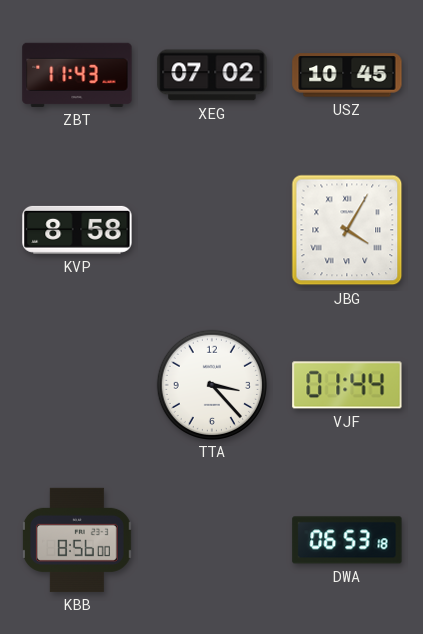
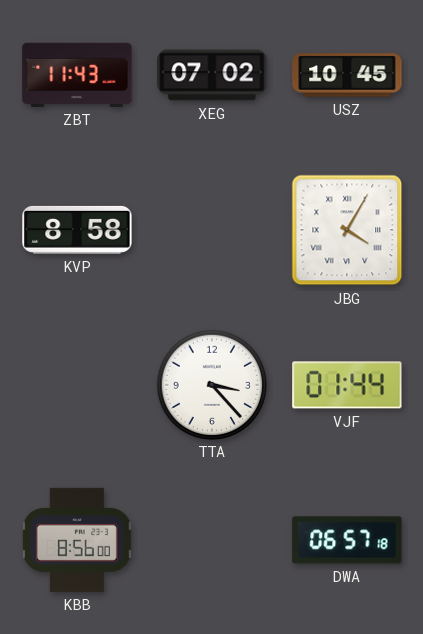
DWA: 06:53 -> 06:57 (347, 540)
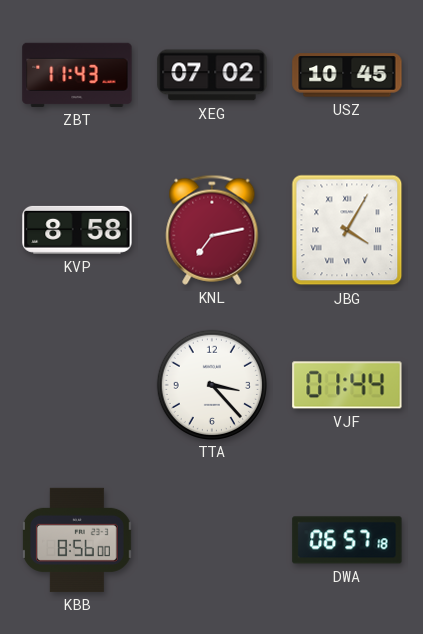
KNL: none -> 7:13 (212, 230)
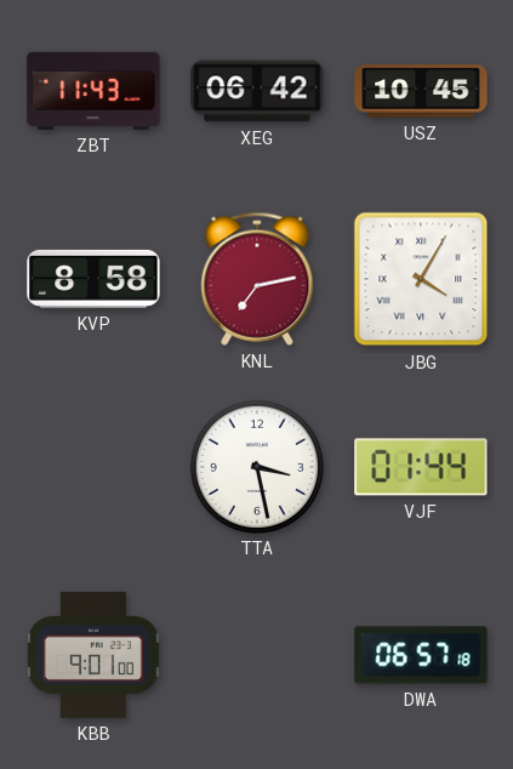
XEG: 07:02 -> 06:42 (257, 91)
TTA: 3:23 -> 3:28 (256, 466)
KBB: 8:56 -> 9:01 (93, 655)
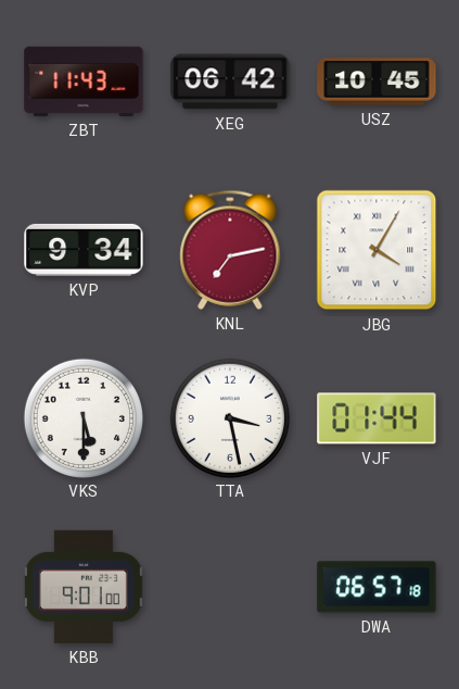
KVP: 8:58 -> 9:34 (84, 250)
VKS: none -> 5:30 (82, 417)
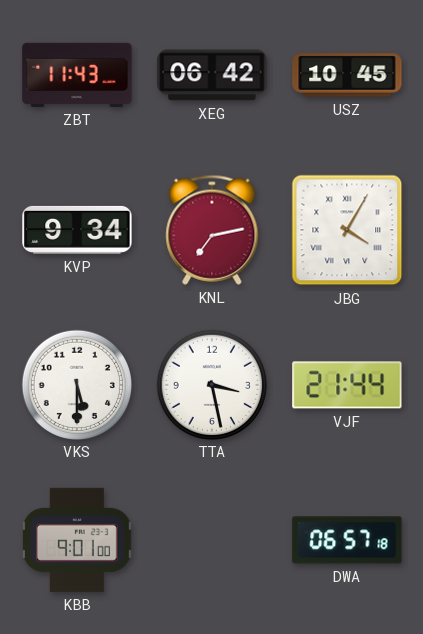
VJF: 01:44 -> 21:44 (347, 385)
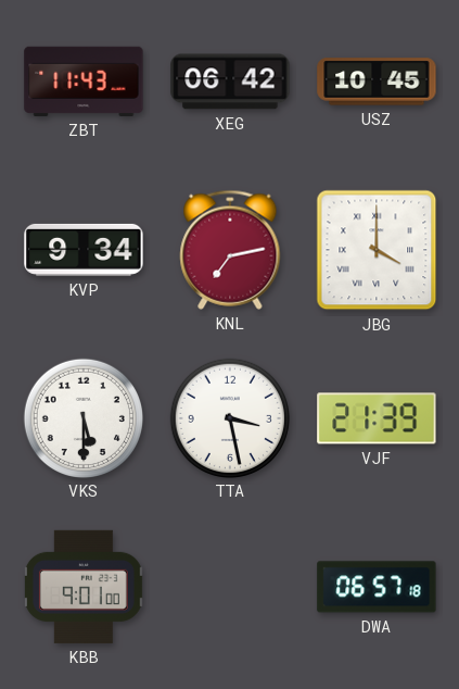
JBG: 4:05 -> 4:00 (377, 250)
VJF: 21:44 -> 21:39 (377, 418)
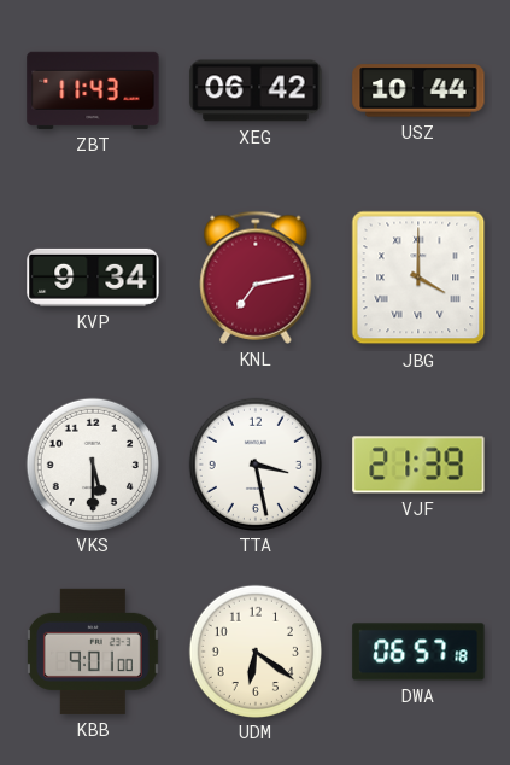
USZ: 10:45 -> 10:44 (418, 90)
UDM: none -> 6:21 (254, 650)
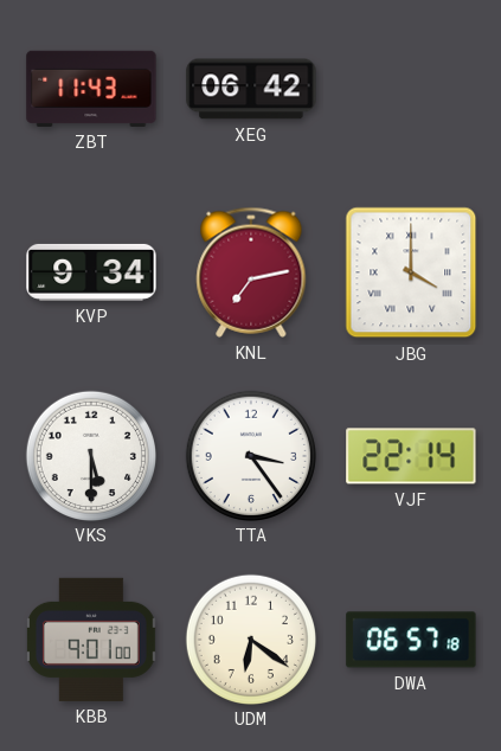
USZ: 10:44 -> none (418, 90)
TTA: 3:28 -> 3:24 (250, 455)
VJF: 21:39 -> 22:14 (411, 456)
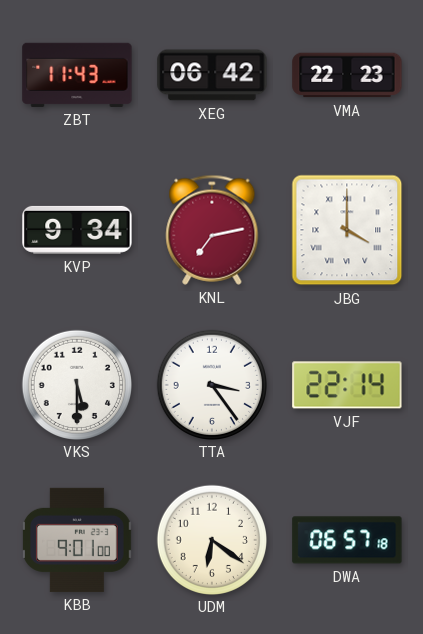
VMA: none -> 22:23 (347, 75)
